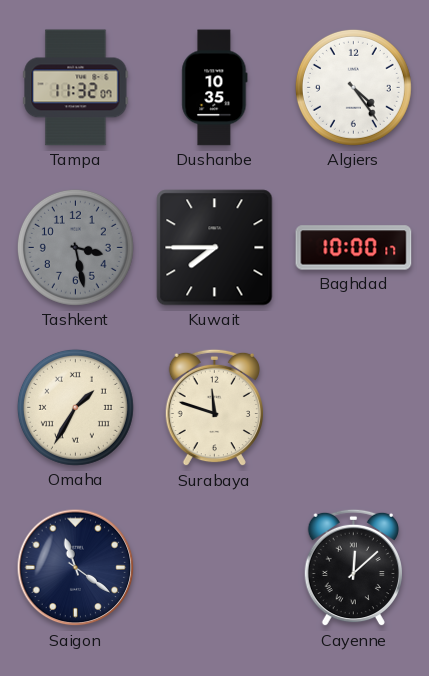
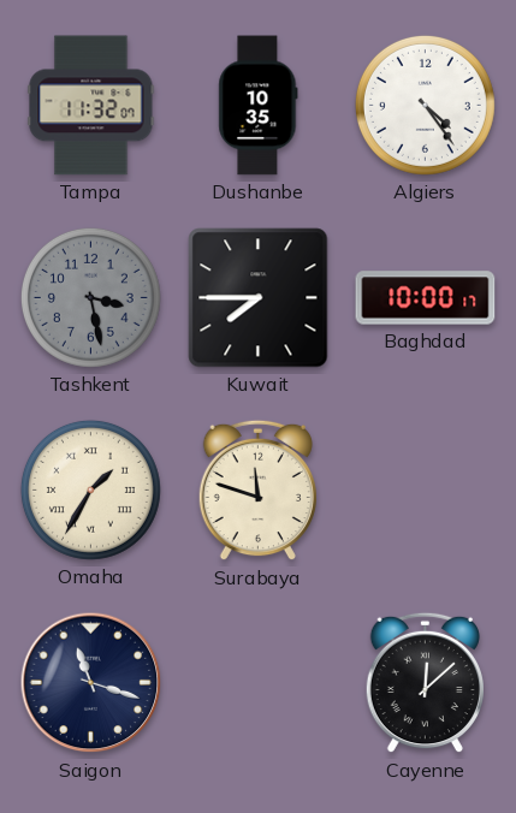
Saigon: 11:21 -> 11:18 (91, 683)
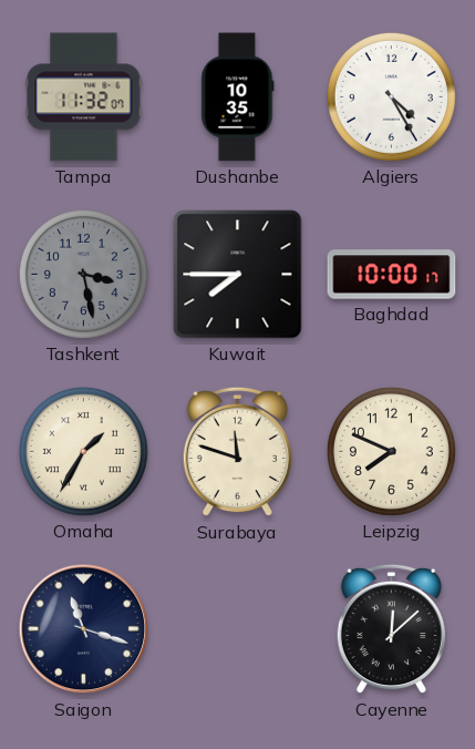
Algiers: 4:24 -> 4:25 (391, 96)
Leipzig: none -> 7:49 (391, 451)
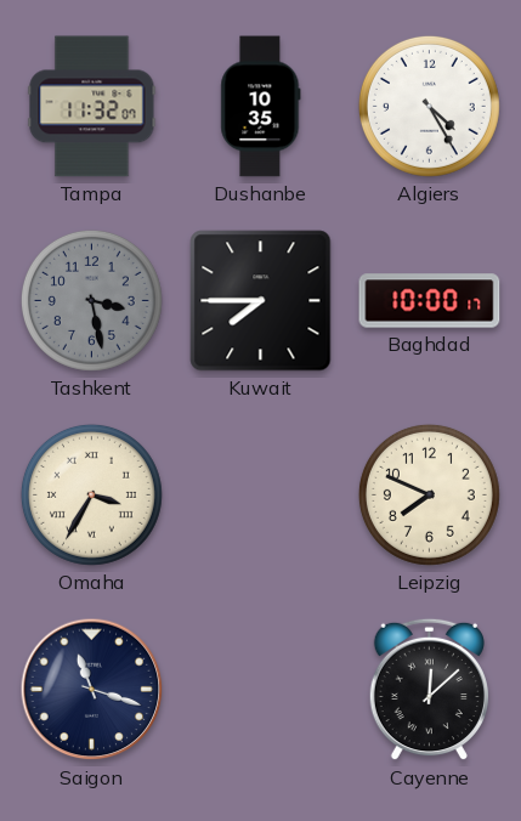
Omaha: 1:35 -> 3:35 (91, 494)
Surabaya: 11:48 -> none (237, 452)
